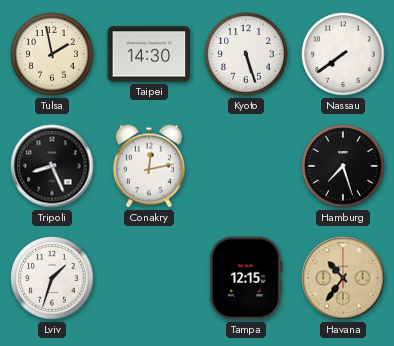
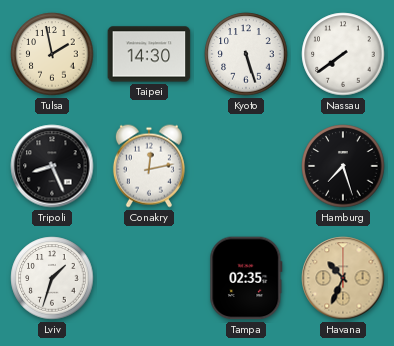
Tampa: 12:15 -> 02:35 (246, 278)
Havana: 10:36 -> 10:34 (343, 278)
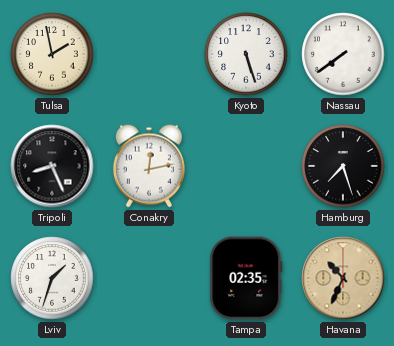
Taipei: 14:30 -> none (149, 54)
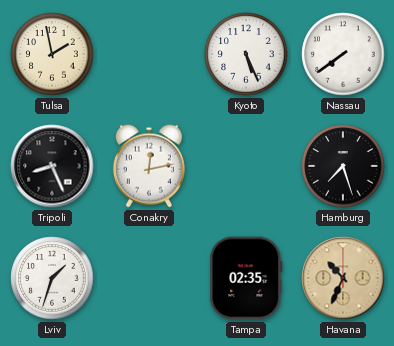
Kyoto: 5:27 -> 5:26 (246, 54)
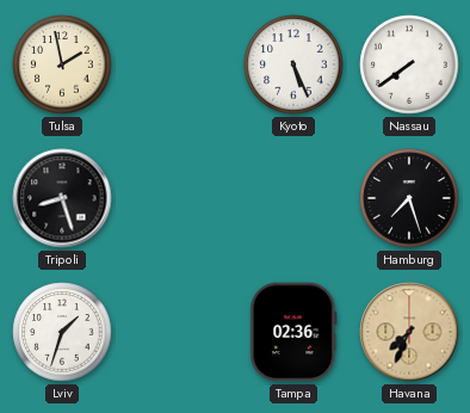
Tripoli: 8:26 -> 8:27 (62, 198)
Conakry: 12:13 -> none (149, 166)
Tampa: 02:35 -> 02:36 (293, 332)
Havana: 10:34 -> 7:34 (409, 332)
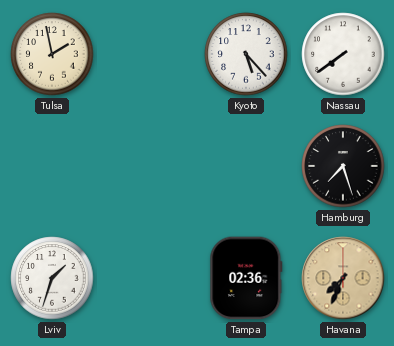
Kyoto: 5:26 -> 5:23 (246, 54)
Tripoli: 8:27 -> none (62, 198)
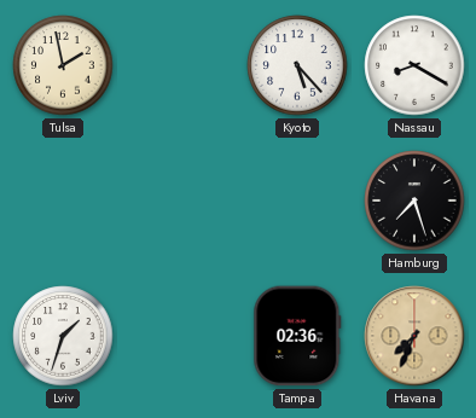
Nassau: 7:39 -> 8:20 (414, 65)
